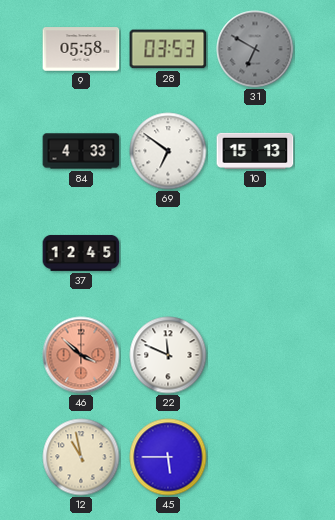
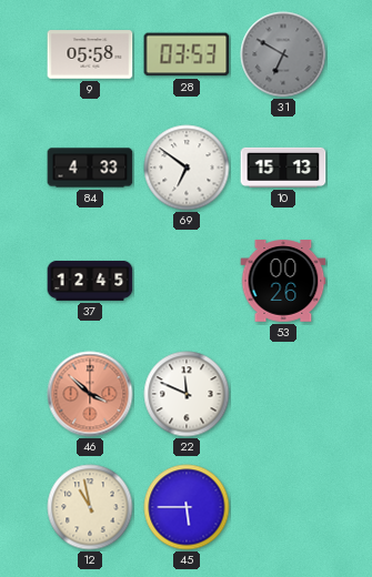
53: none -> 00:26 (283, 281)
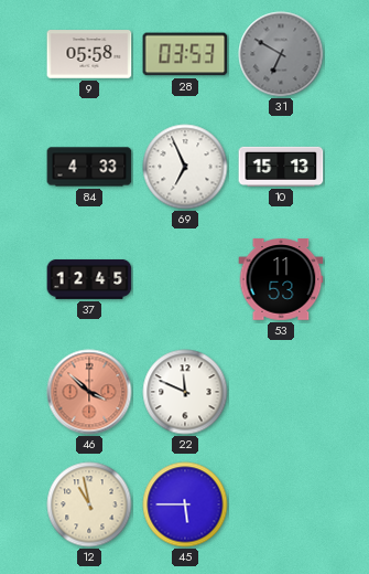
69: 6:51 -> 6:56 (185, 167)
53: 00:26 -> 11:53 (281, 279)
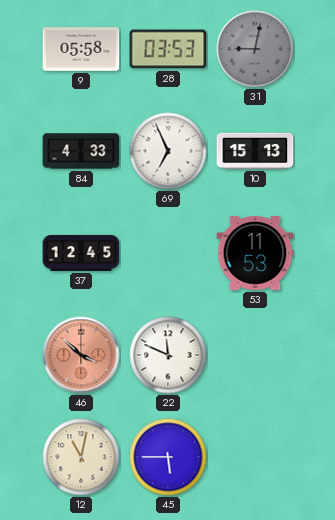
31: 6:50 -> 9:02 (255, 49)
12: 10:58 -> 11:02 (81, 457)
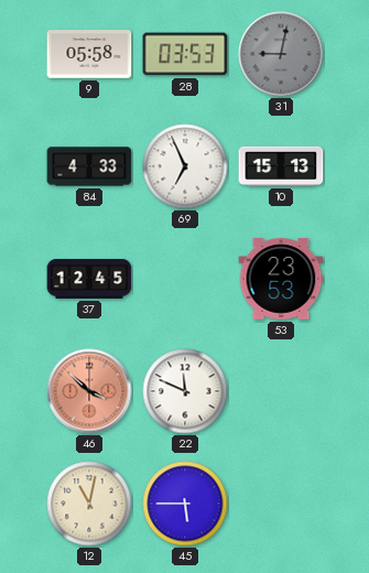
53: 11:53 -> 23:53 (281, 279)
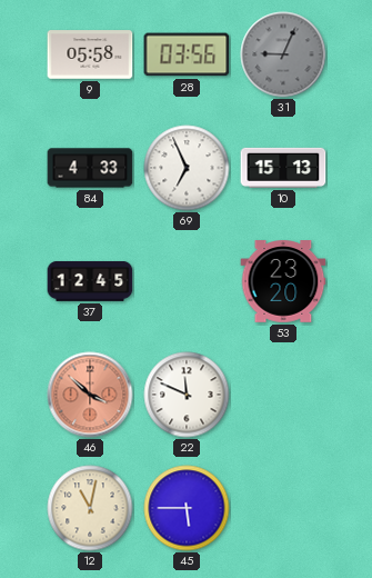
28: 03:53 -> 03:56 (187, 54)
31: 9:02 -> 9:04 (283, 54)
53: 23:53 -> 23:20 (283, 281)
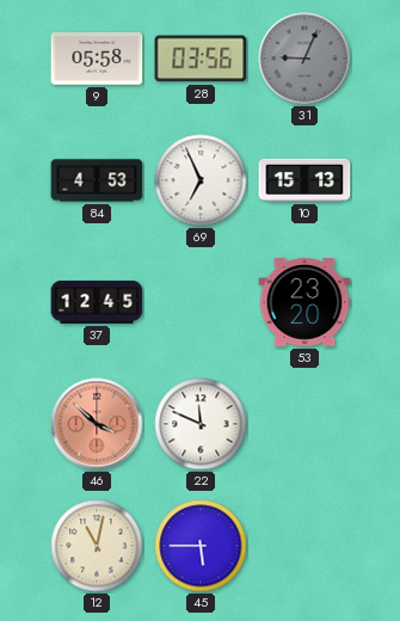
84: 4:33 -> 4:53 (97, 180)
